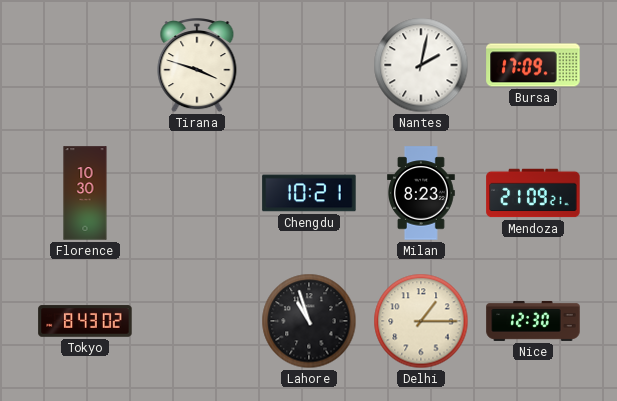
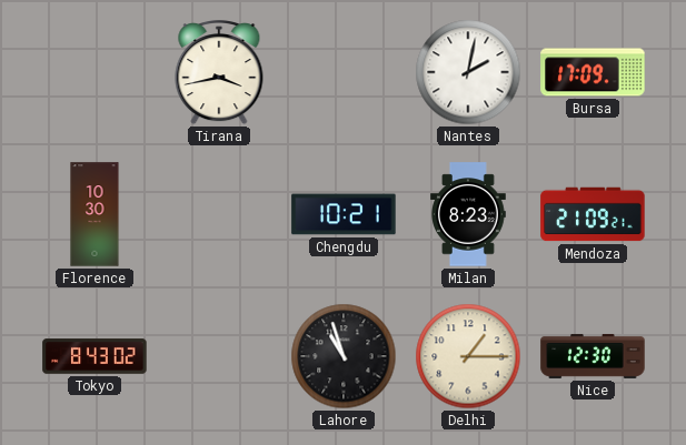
Tirana: 3:48 -> 3:43 (219, 73)
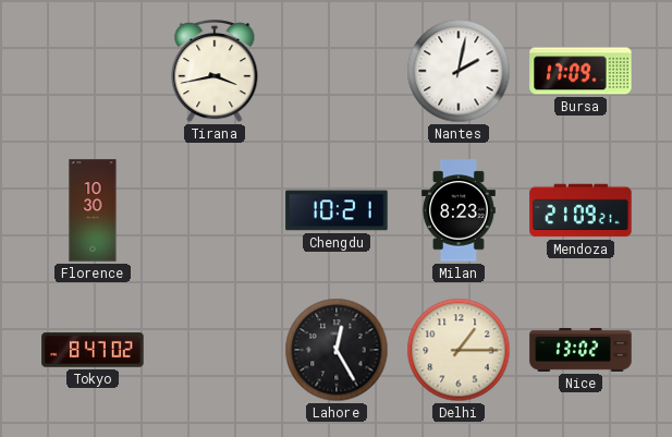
Tokyo: 8:43 -> 8:47 (93, 350)
Lahore: 10:57 -> 12:25 (337, 350)
Nice: 12:30 -> 13:02 (581, 350)
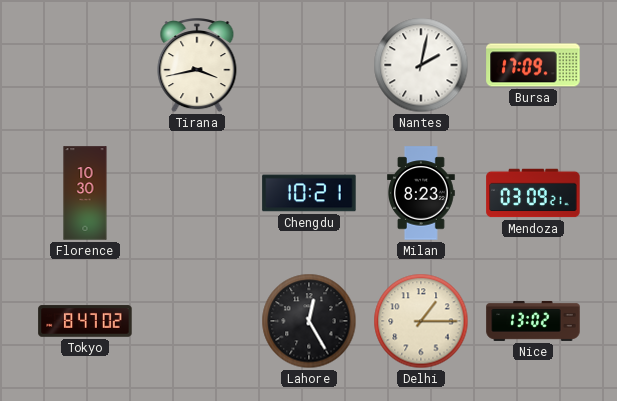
Mendoza: 21:09 -> 03:09 (533, 193)
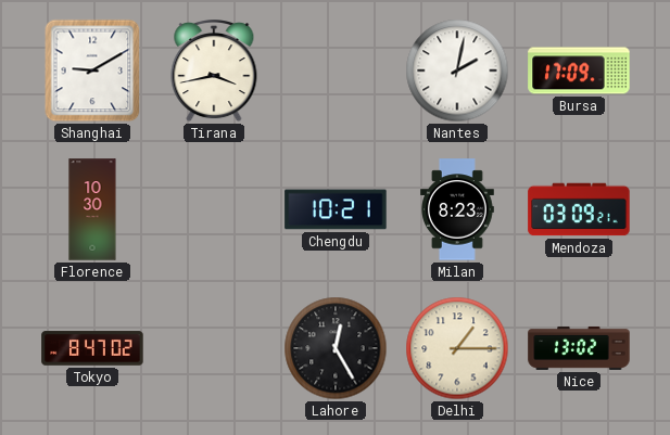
Shanghai: none -> 9:10 (92, 71)
